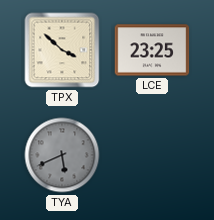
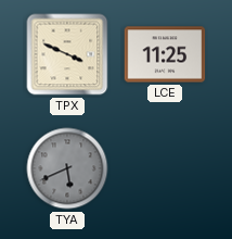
TPX: 3:52 -> 3:49 (67, 54)
LCE: 23:25 -> 11:25 (165, 54)
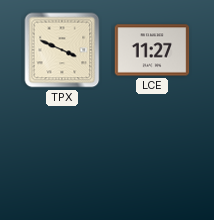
LCE: 11:25 -> 11:27 (152, 50)
TYA: 5:41 -> none (67, 168)
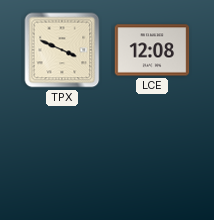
LCE: 11:27 -> 12:08 (152, 50)
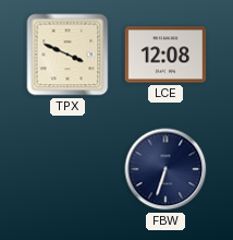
FBW: none -> 6:33 (165, 169)
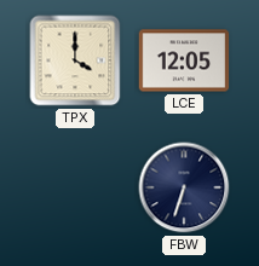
TPX: 3:49 -> 4:00 (75, 60)
LCE: 12:08 -> 12:05 (184, 60)
